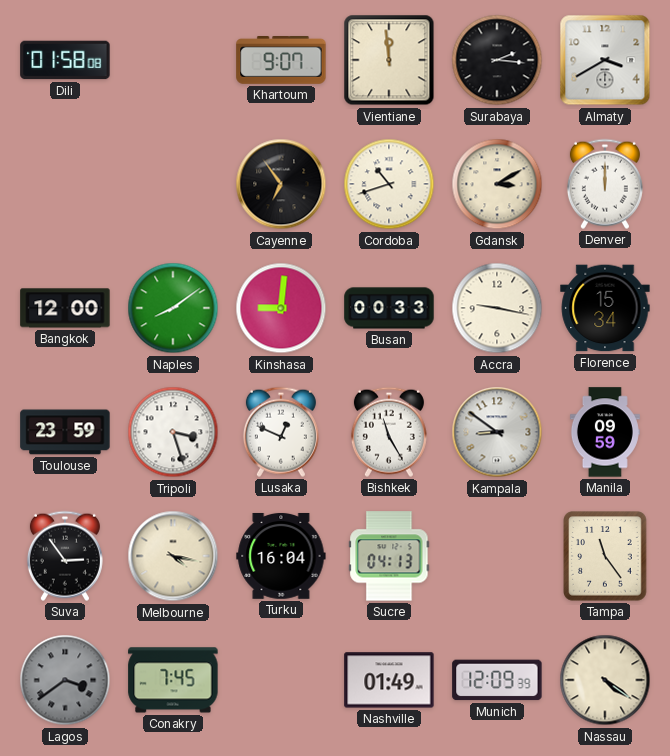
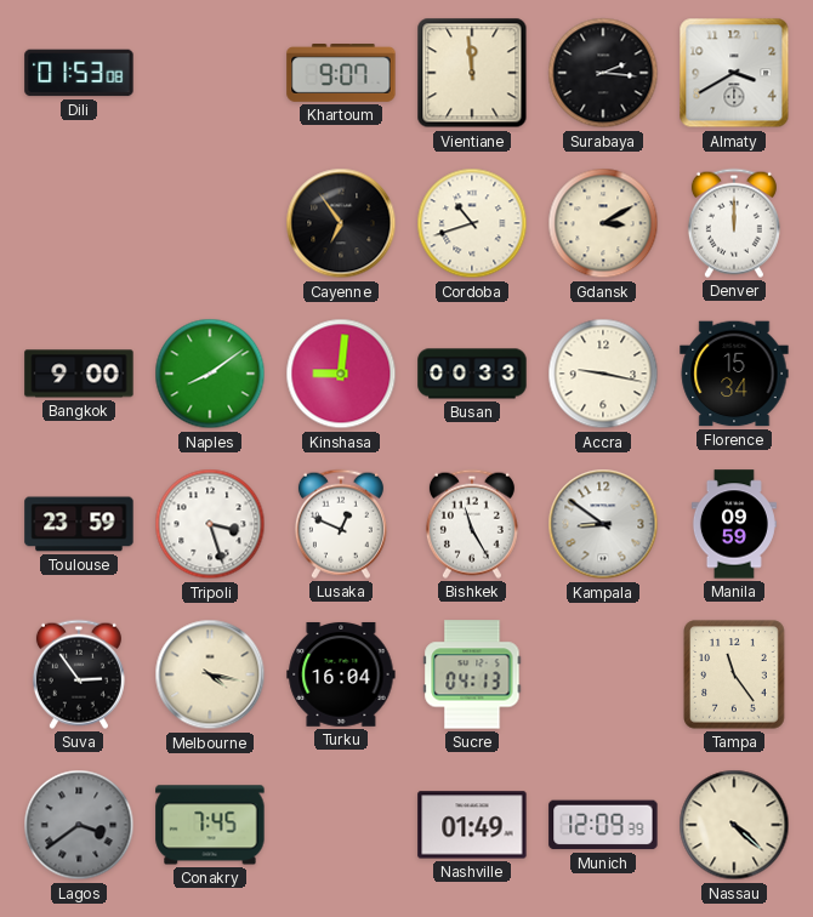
Dili: 01:58 -> 01:53 (79, 73)
Bangkok: 12:00 -> 9:00 (79, 374)
Nassau: 4:21 -> 4:22 (734, 825)
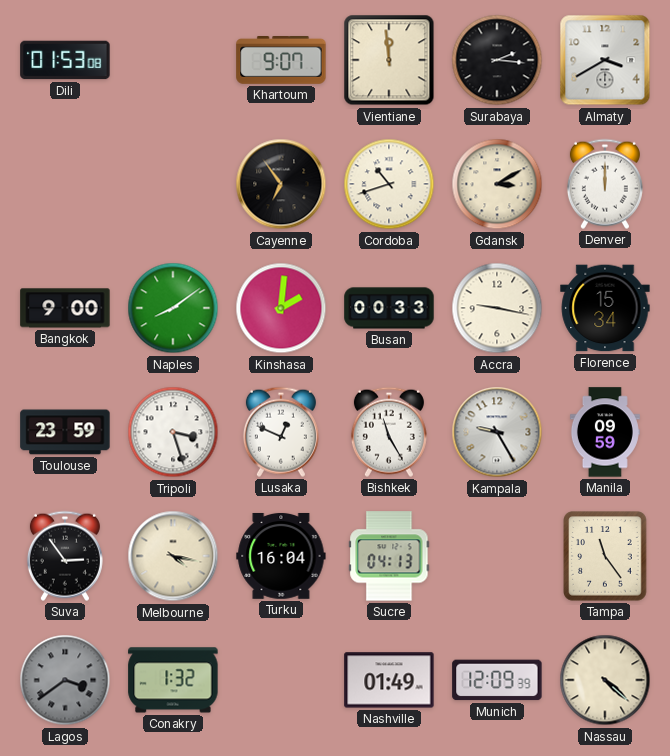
Kinshasa: 9:01 -> 2:01 (281, 308)
Kampala: 8:51 -> 9:25 (497, 432)
Conakry: 7:45 -> 1:32 (173, 680)
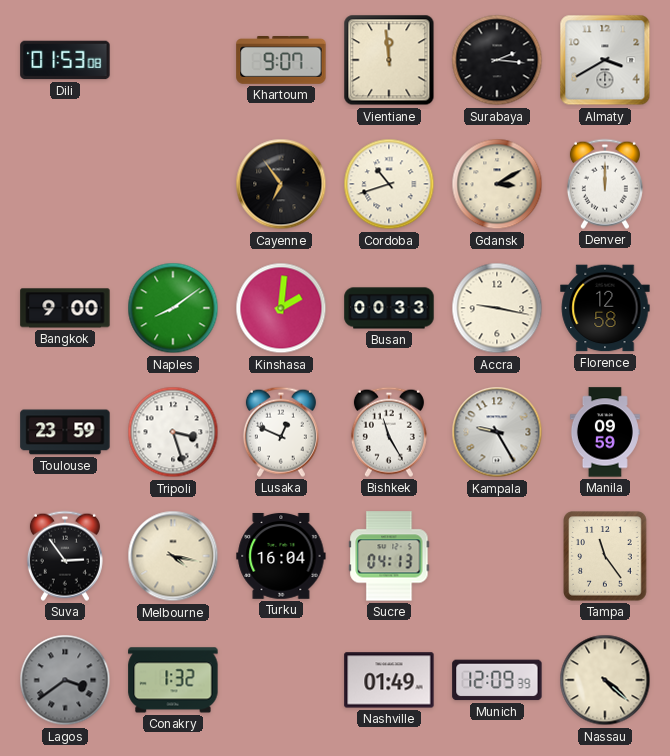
Florence: 15:34 -> 12:58 (605, 308)
